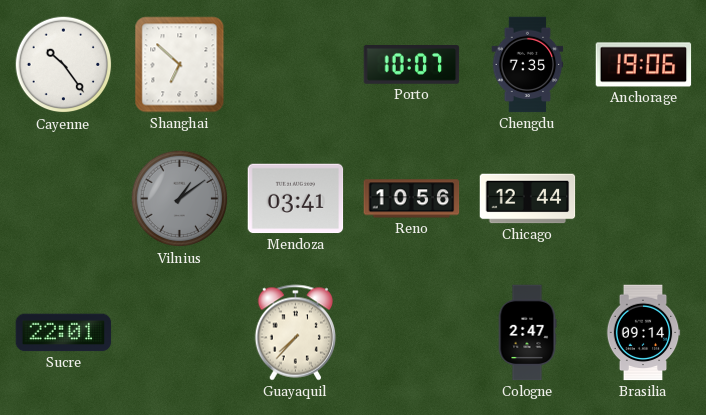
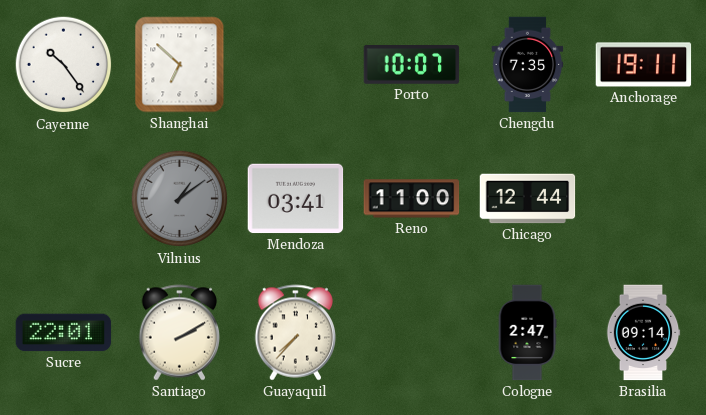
Anchorage: 19:06 -> 19:11 (644, 65)
Reno: 10:56 -> 11:00 (412, 199)
Santiago: none -> 2:10 (180, 333)
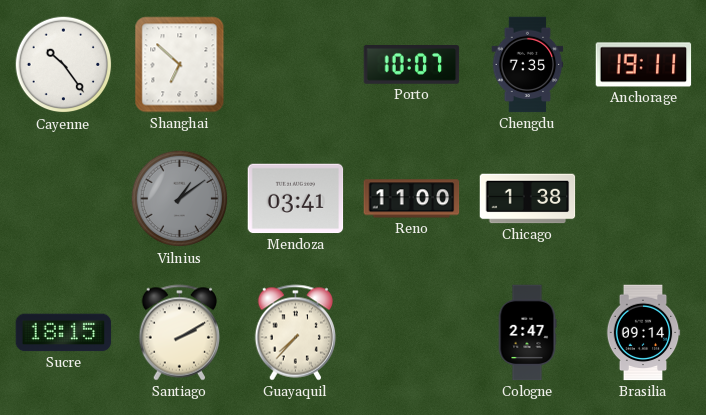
Chicago: 12:44 -> 1:38 (528, 199)
Sucre: 22:01 -> 18:15 (64, 333)
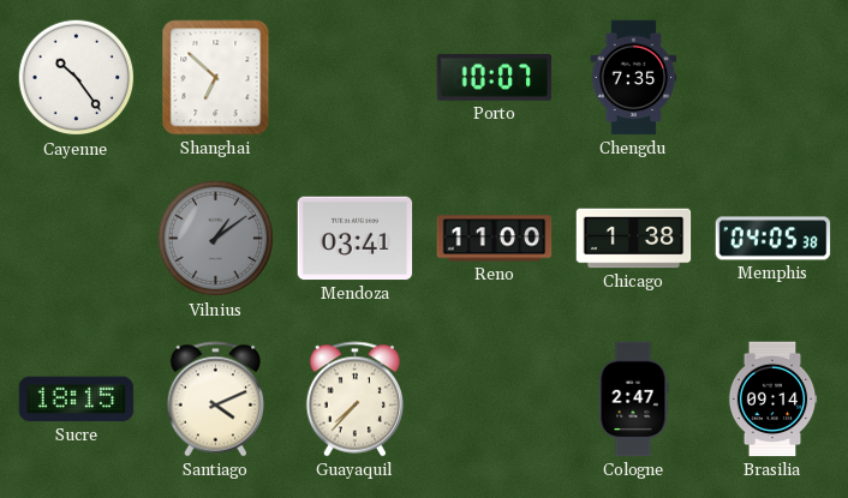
Anchorage: 19:11 -> none (644, 65)
Memphis: none -> 04:05 (774, 239)
Santiago: 2:10 -> 4:11 (216, 400)
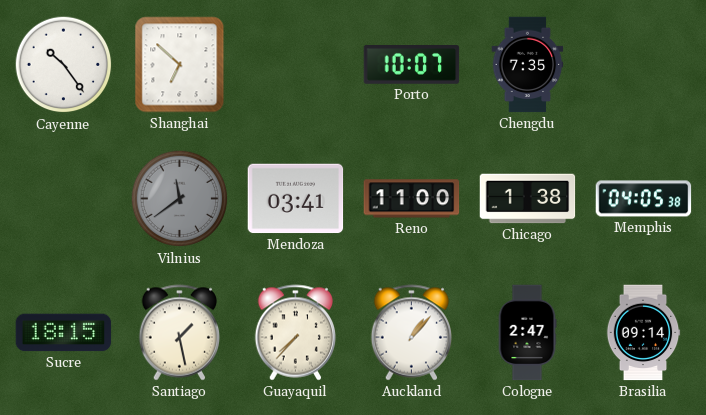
Vilnius: 1:09 -> 11:39 (180, 199)
Santiago: 4:11 -> 1:28 (180, 333)
Auckland: none -> 1:07 (412, 333)
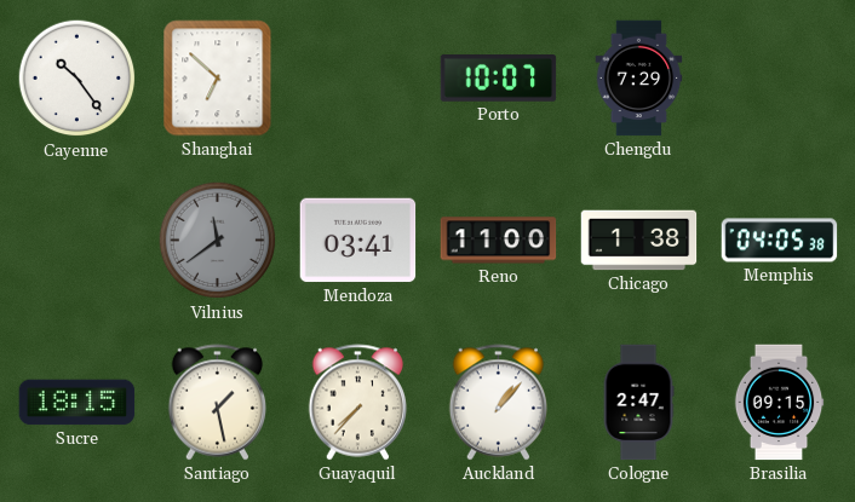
Chengdu: 7:35 -> 7:29 (639, 79)
Brasilia: 09:14 -> 09:15 (779, 403)
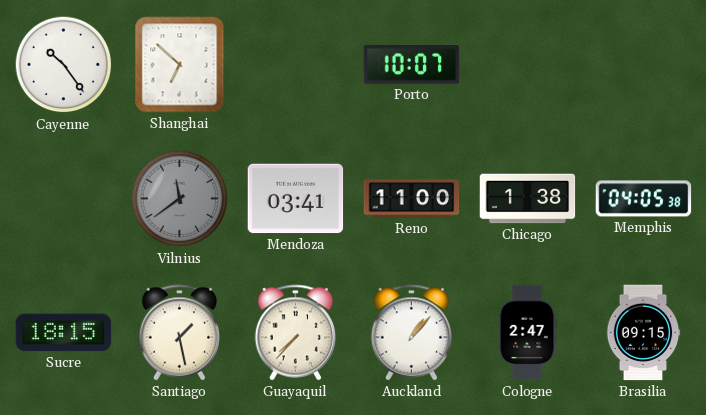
Chengdu: 7:29 -> none (639, 79)
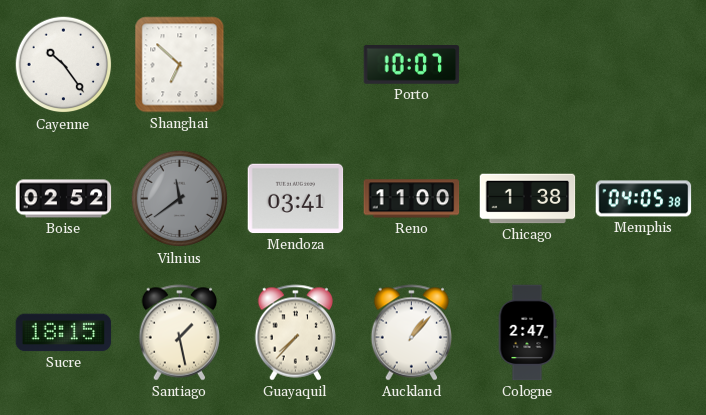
Boise: none -> 02:52 (64, 199)
Brasilia: 09:15 -> none (643, 333)
